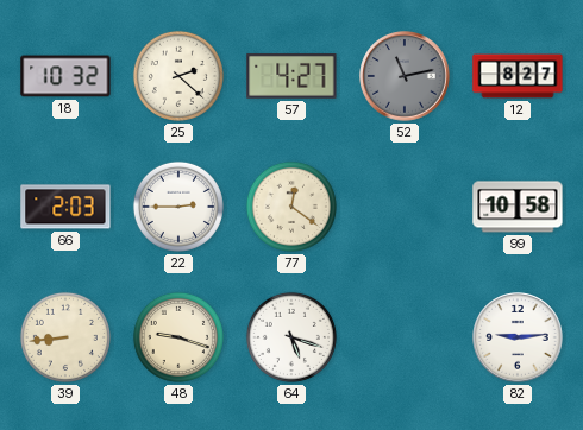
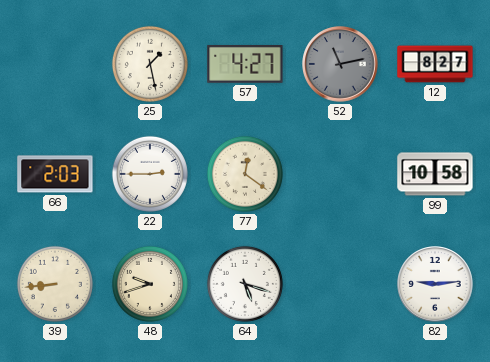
18: 10:32 -> none (65, 76)
25: 2:22 -> 1:28 (150, 64)
48: 9:18 -> 9:42 (150, 284)
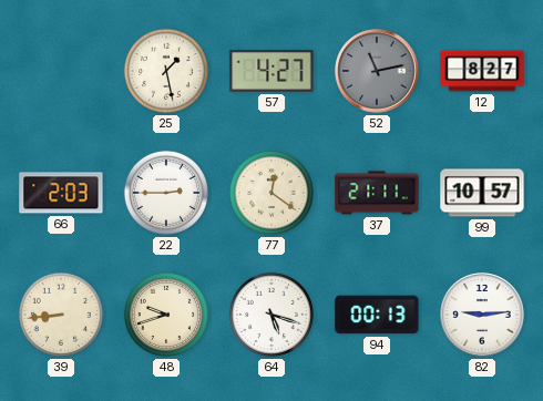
37: none -> 21:11 (377, 193)
99: 10:58 -> 10:57 (482, 193)
94: none -> 00:13 (377, 315)
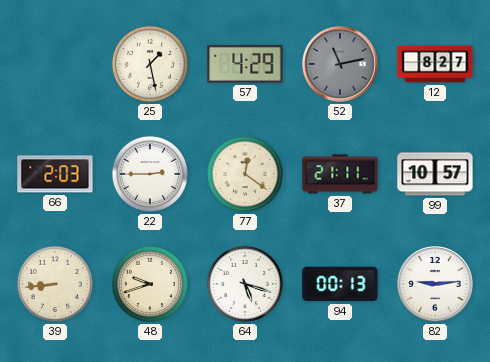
57: 4:27 -> 4:29 (245, 65)
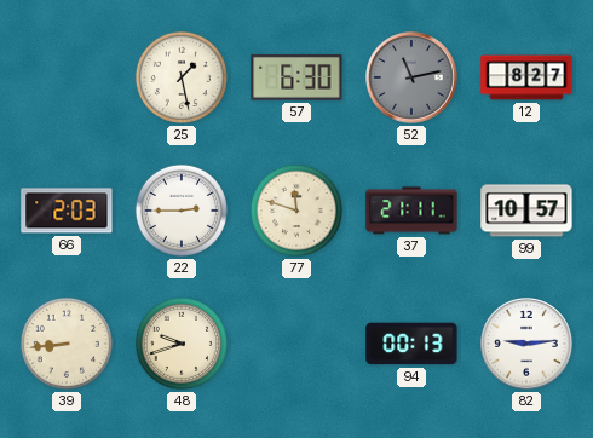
57: 4:29 -> 6:30 (296, 79)
77: 12:21 -> 11:48 (296, 211)
64: 5:18 -> none (245, 284)
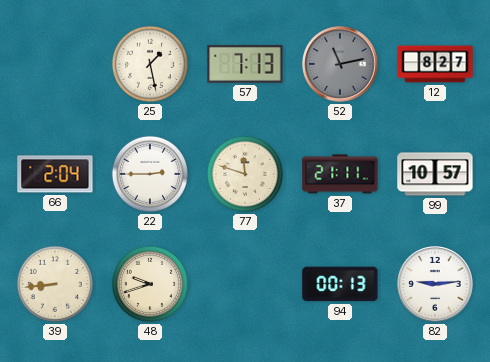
57: 6:30 -> 7:13 (245, 65)
66: 2:03 -> 2:04 (55, 174)
